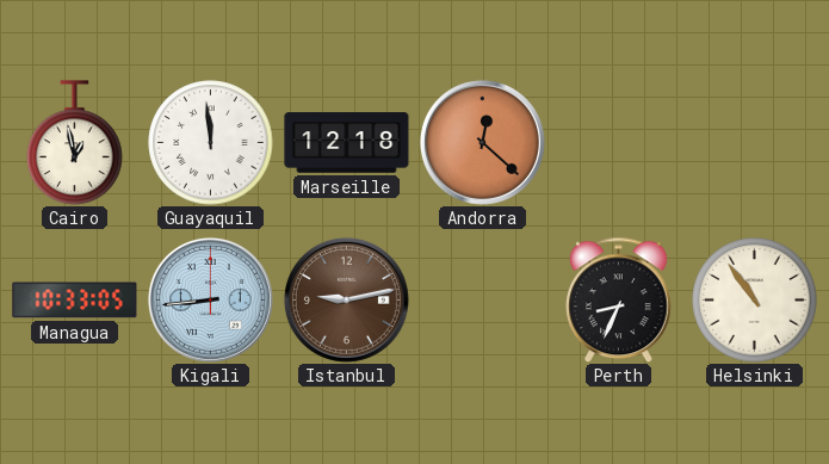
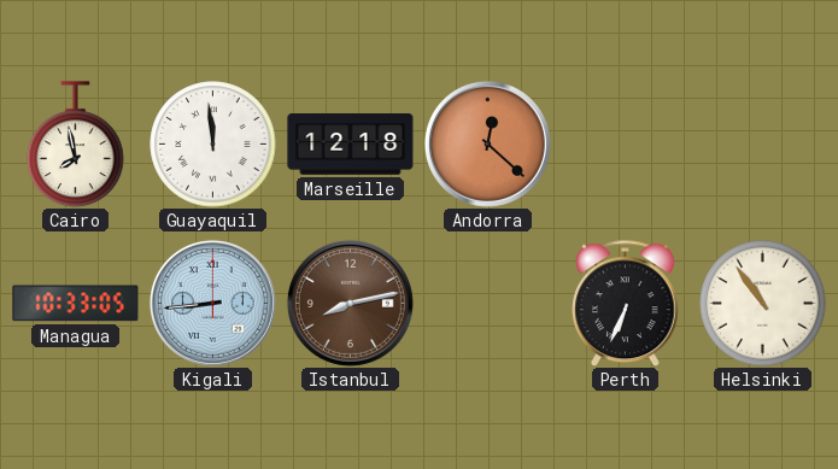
Cairo: 12:58 -> 7:58 (76, 145)
Istanbul: 9:13 -> 8:13 (350, 303)
Perth: 8:34 -> 6:34 (626, 303)
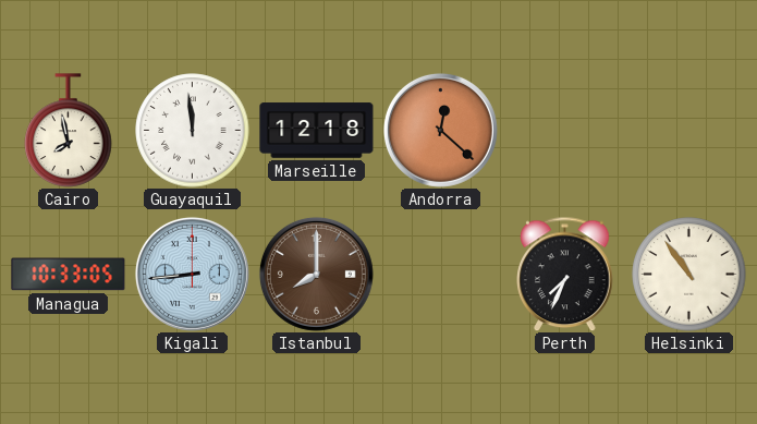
Istanbul: 8:13 -> 8:00 (316, 274)
Perth: 6:34 -> 7:34 (565, 274)
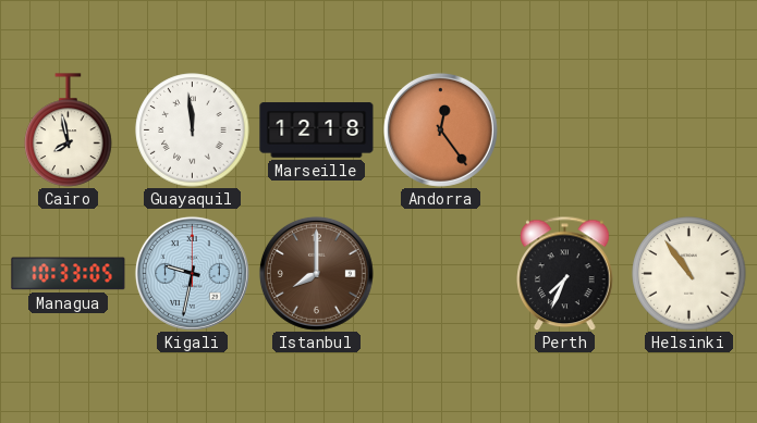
Andorra: 12:22 -> 12:24 (440, 129)
Kigali: 8:44 -> 9:32 (192, 273)
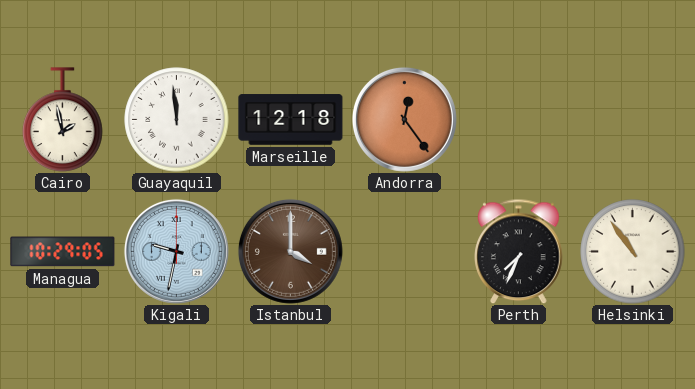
Cairo: 7:58 -> 1:58 (63, 120)
Managua: 10:33 -> 10:29 (63, 252)
Istanbul: 8:00 -> 4:00 (290, 251)
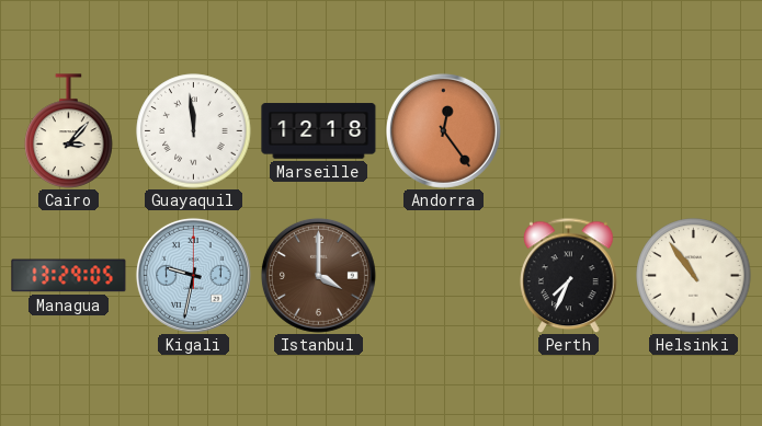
Cairo: 1:58 -> 3:07 (69, 131)
Managua: 10:29 -> 13:29 (69, 276)
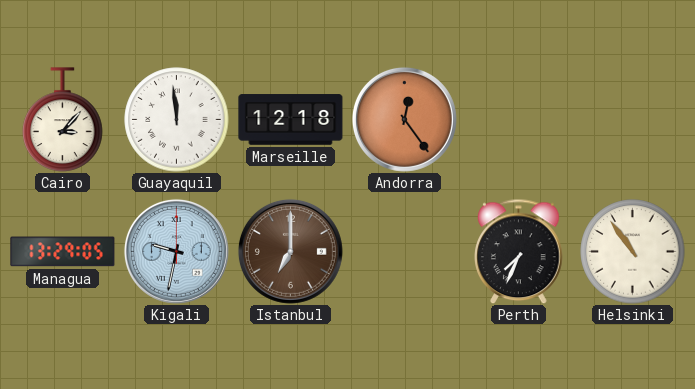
Istanbul: 4:00 -> 7:00 (290, 251)
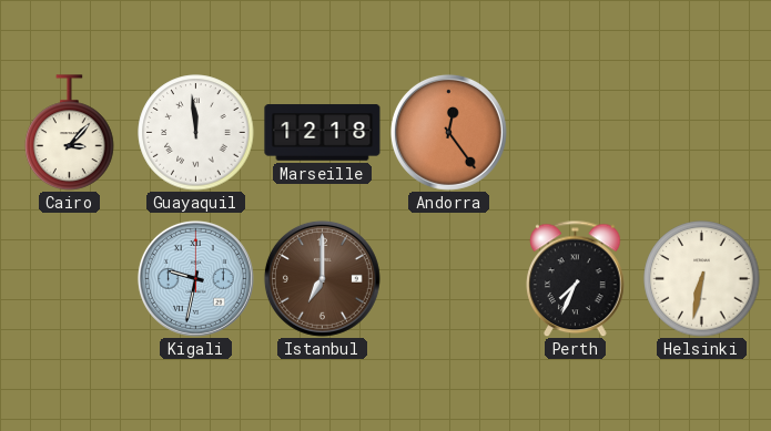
Managua: 13:29 -> none (63, 252)
Helsinki: 10:54 -> 6:32 (702, 279)
